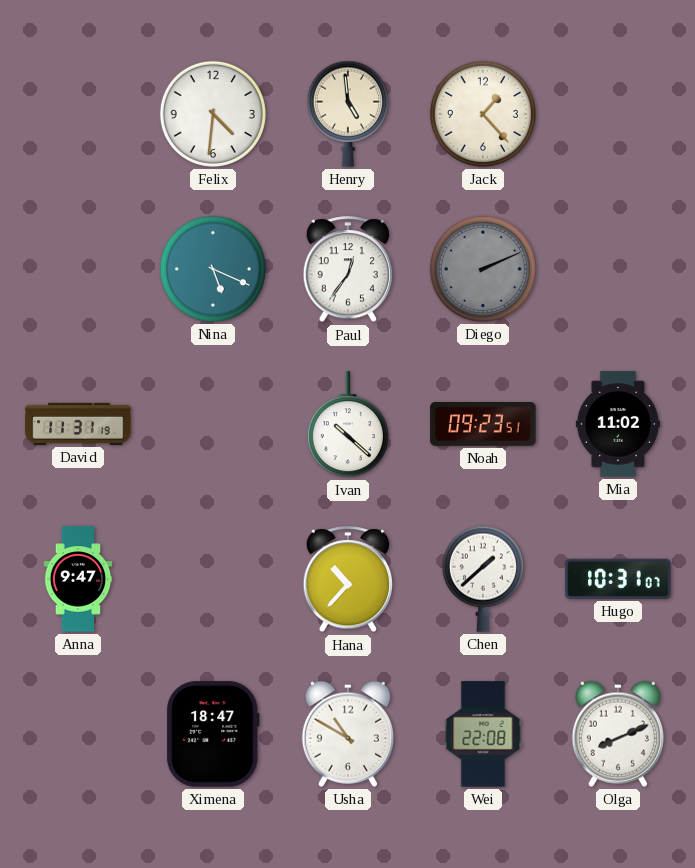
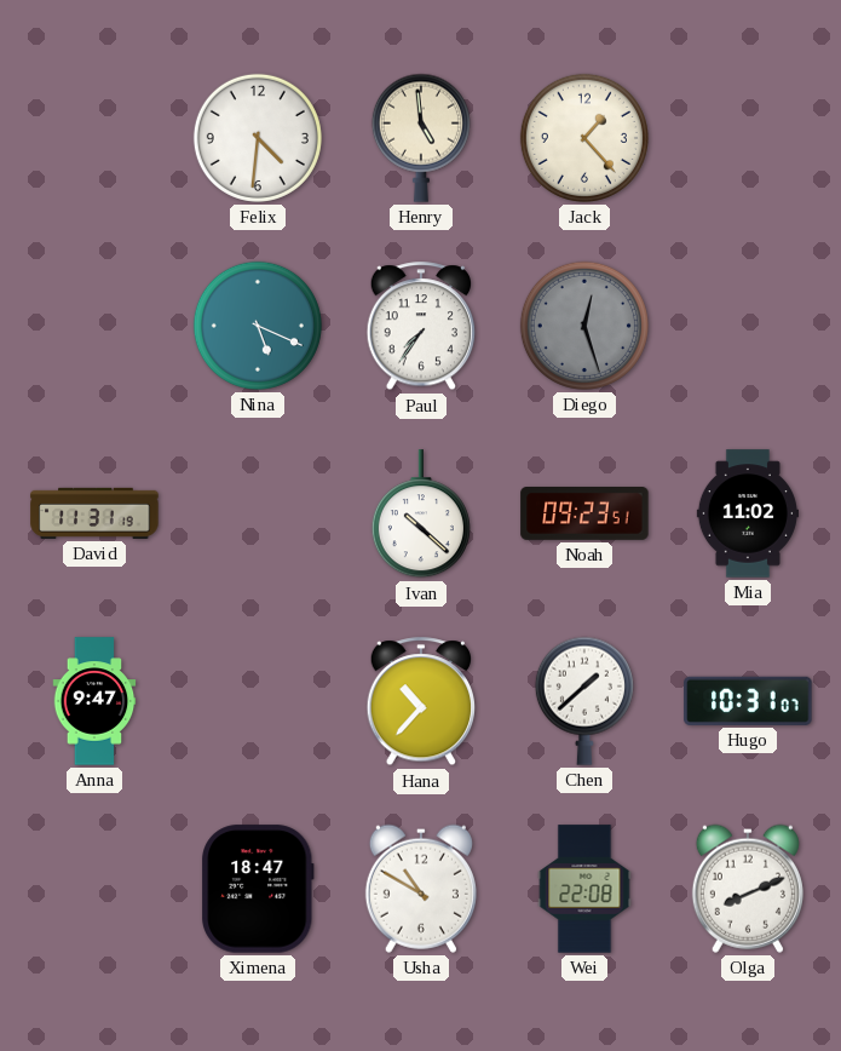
Paul: 12:36 -> 7:36 (421, 327)
Diego: 2:11 -> 12:27 (584, 326)
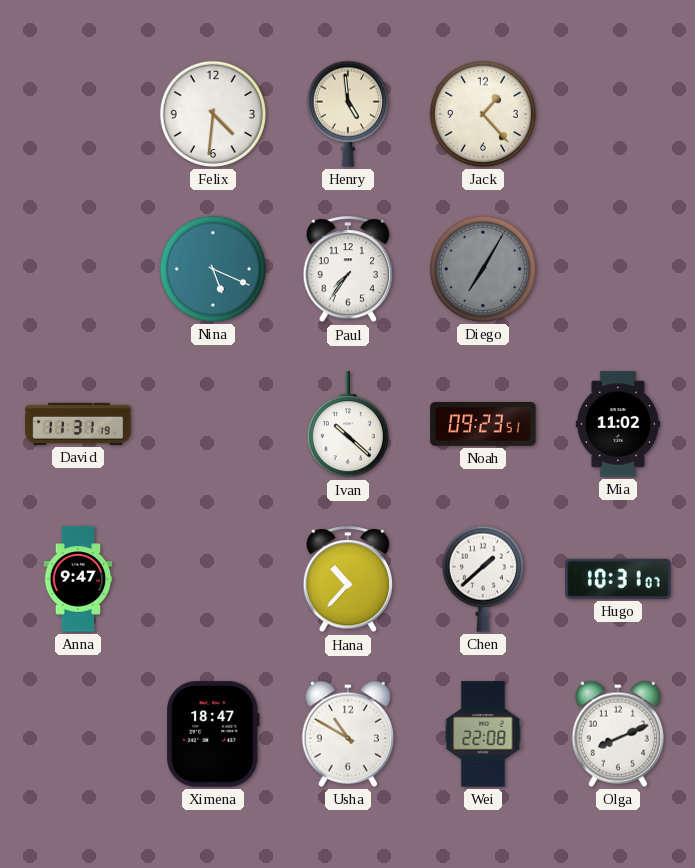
Diego: 12:27 -> 7:05 (483, 269)
